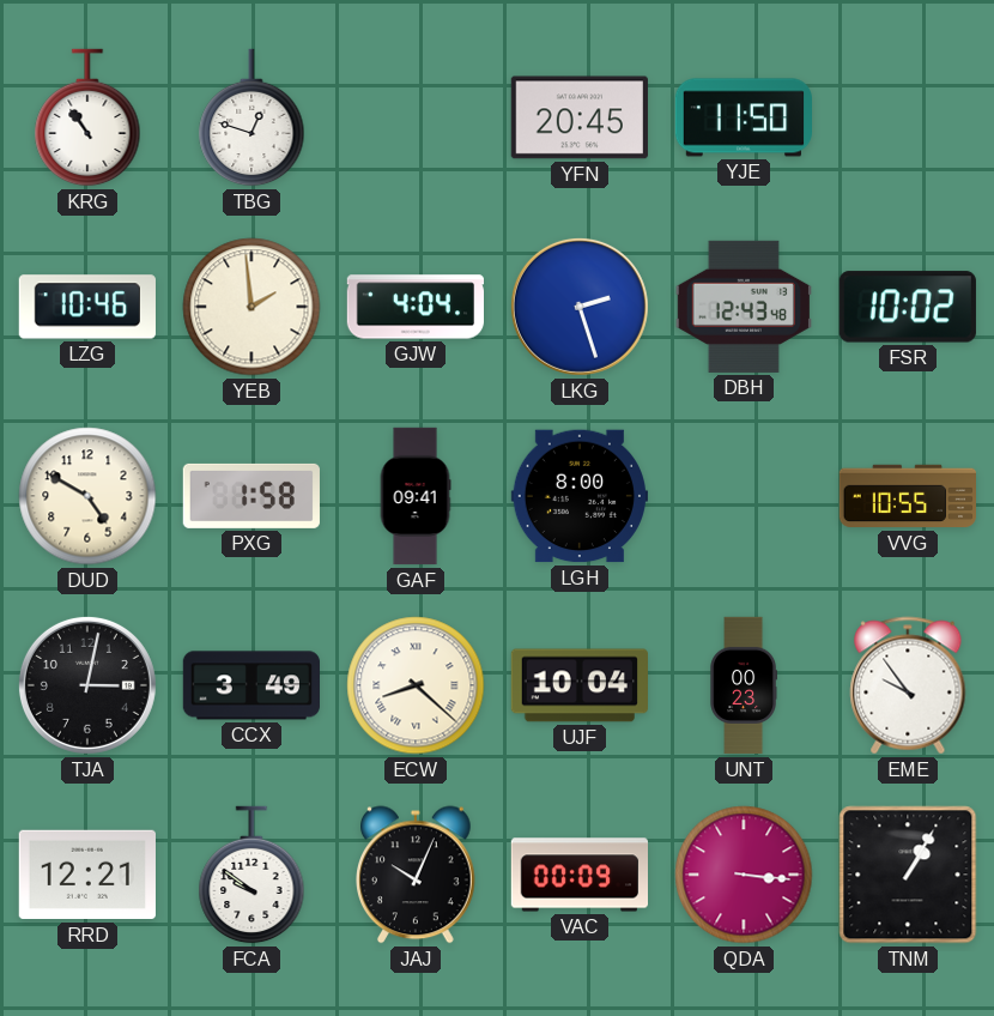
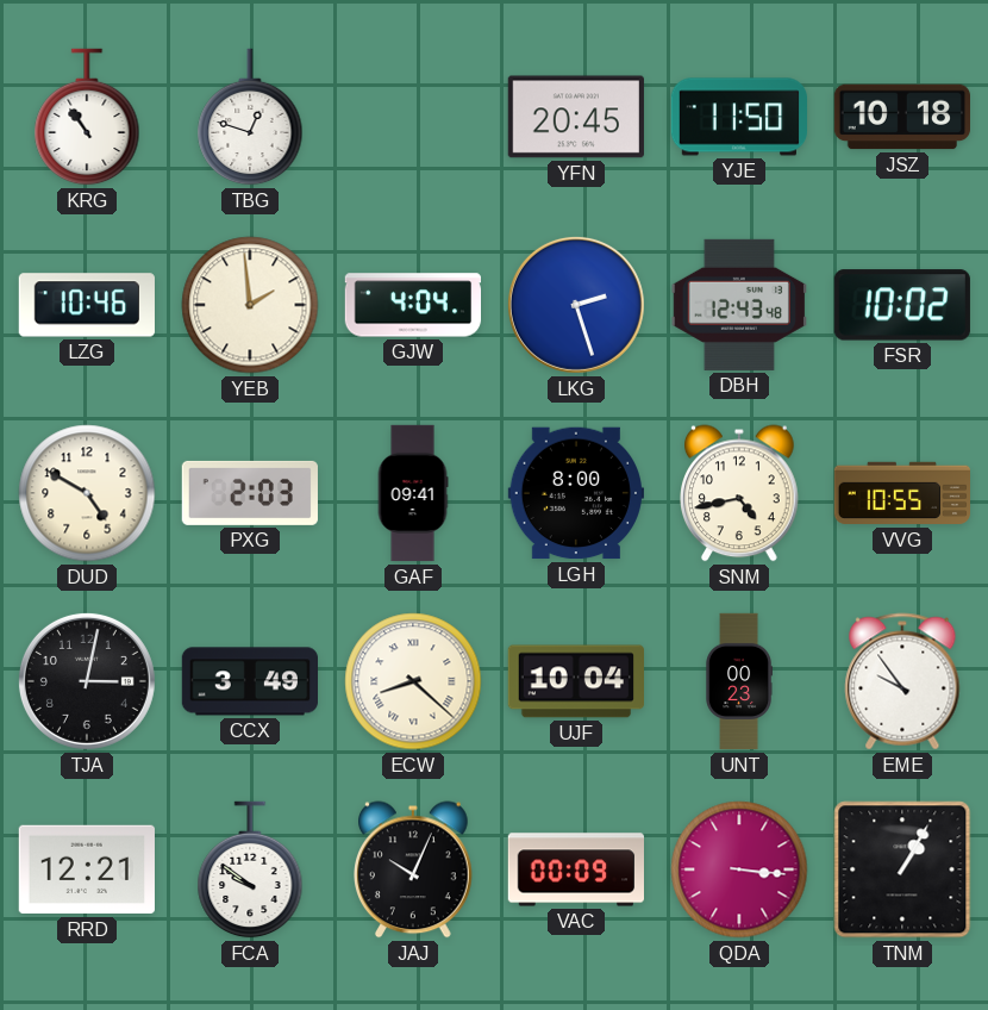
JSZ: none -> 10:18 (901, 117)
PXG: 1:58 -> 2:03 (250, 493)
SNM: none -> 4:43 (740, 493)
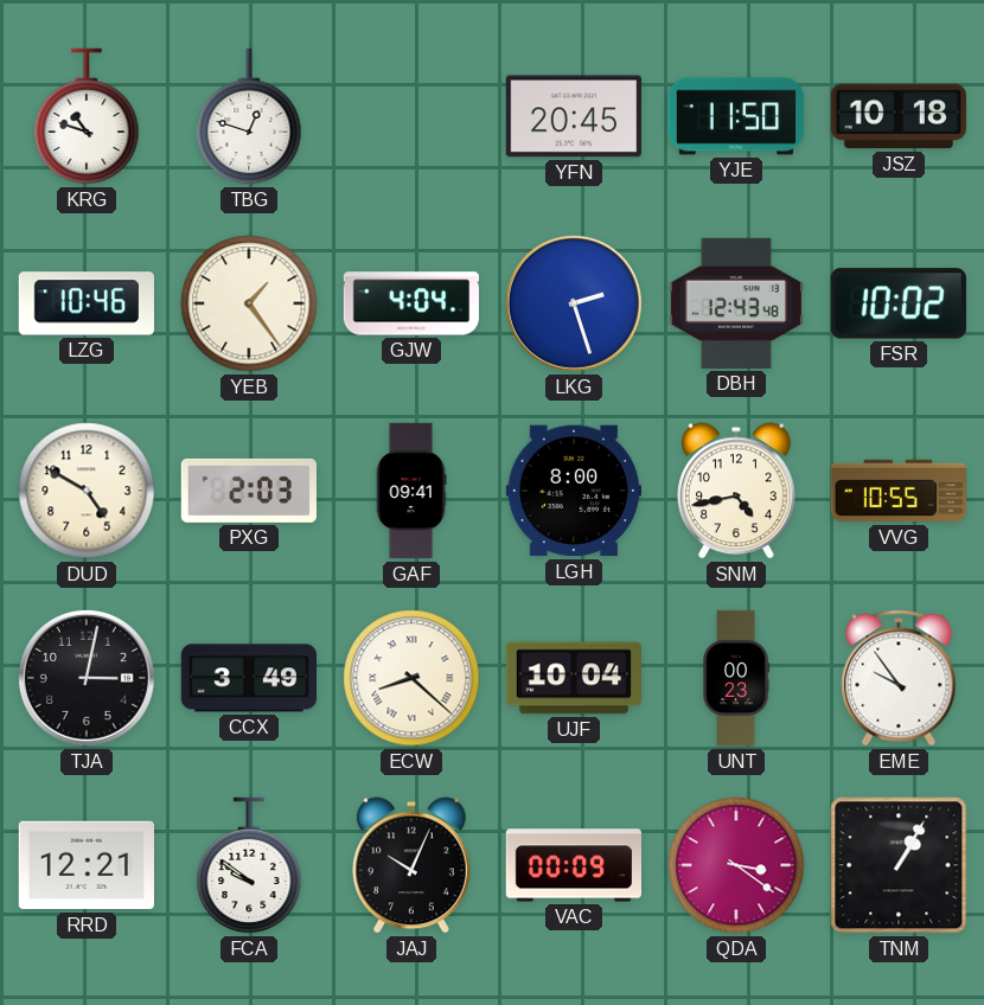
KRG: 10:54 -> 10:48 (87, 116)
YEB: 1:59 -> 1:24 (249, 303)
QDA: 3:16 -> 3:21 (736, 865)
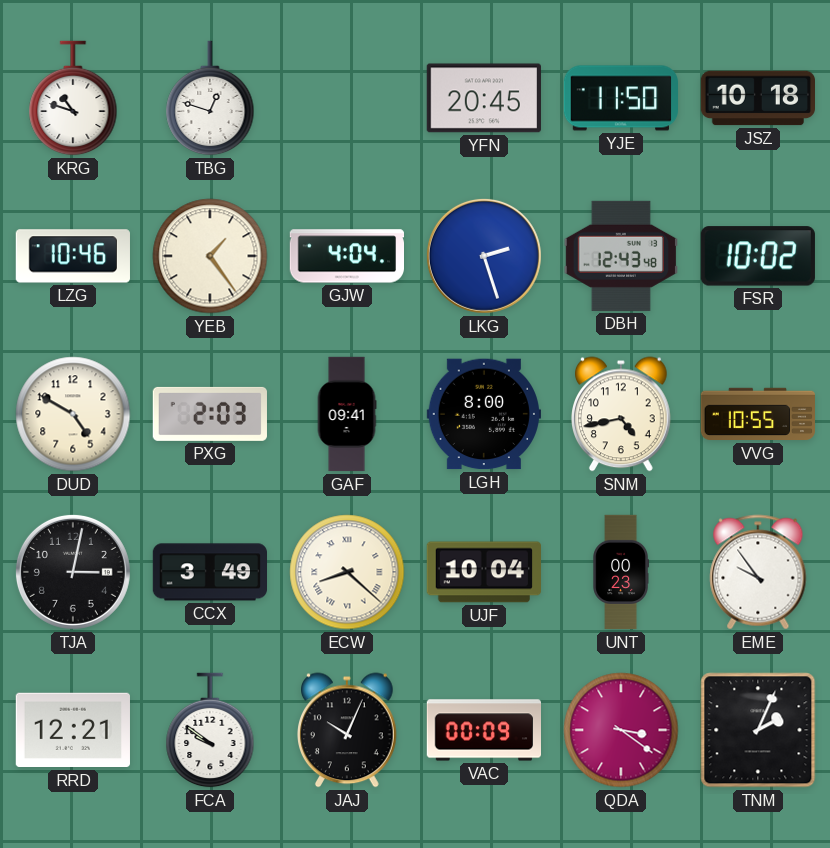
TNM: 1:05 -> 2:04 (758, 730)
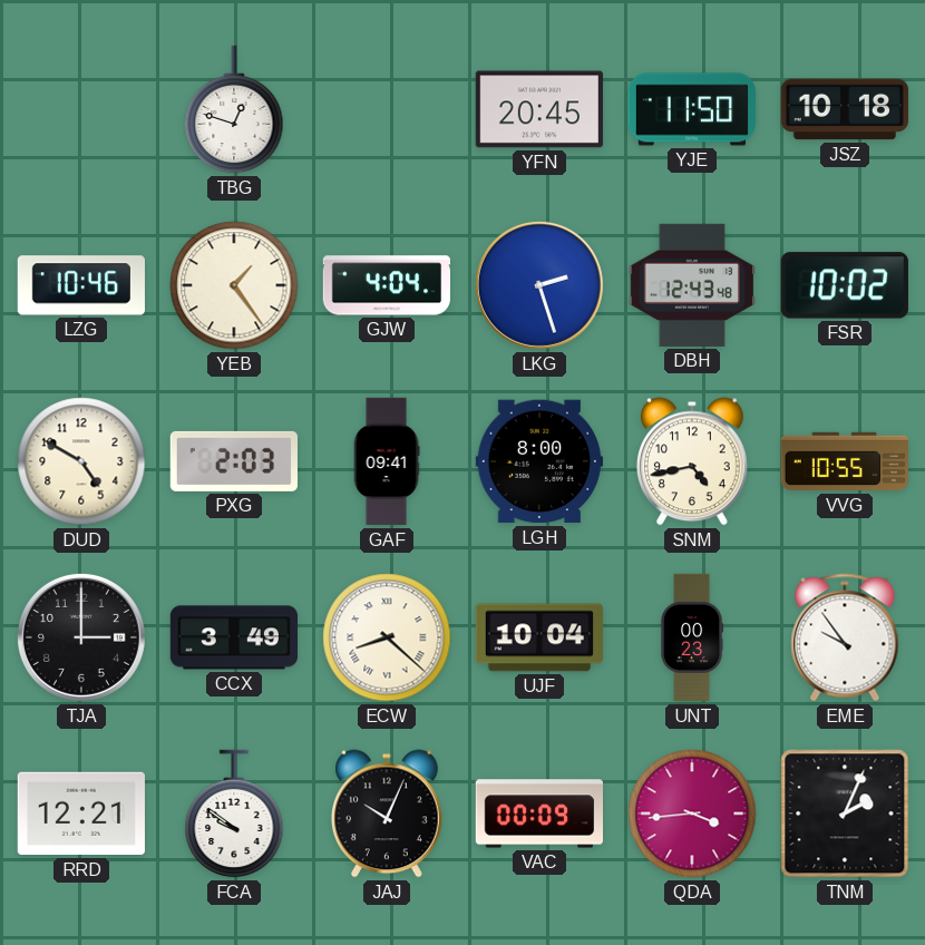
KRG: 10:48 -> none (73, 98)
TJA: 3:02 -> 3:00 (81, 637)
QDA: 3:21 -> 3:44 (692, 814)
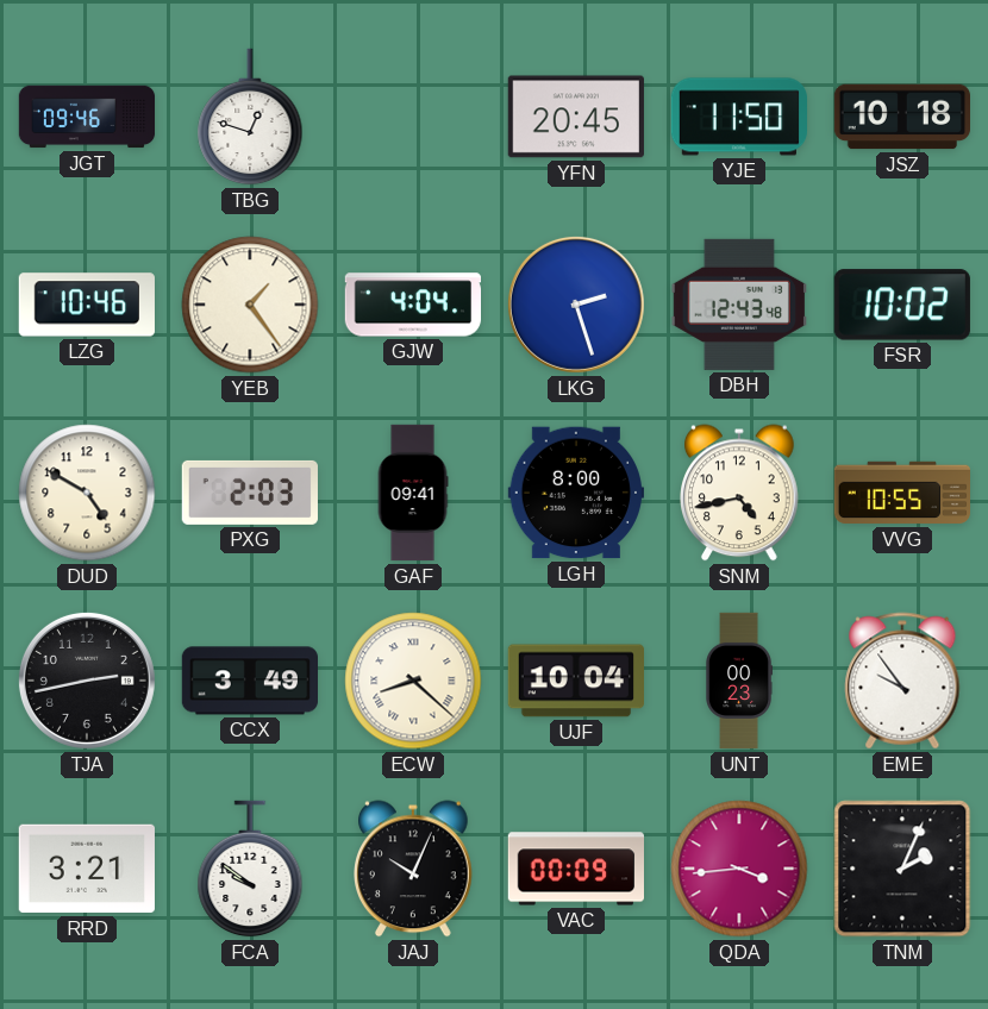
JGT: none -> 09:46 (87, 117)
TJA: 3:00 -> 2:43 (87, 681)
RRD: 12:21 -> 3:21 (87, 869)
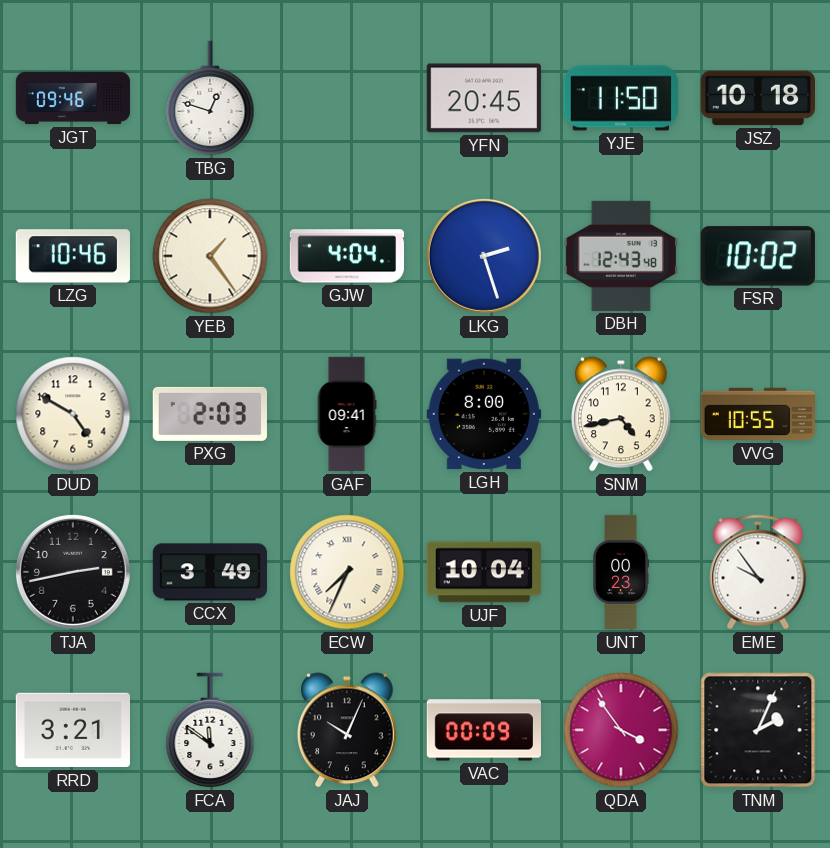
ECW: 8:22 -> 7:34 (347, 572)
FCA: 9:51 -> 11:51 (210, 730)
QDA: 3:44 -> 3:54 (621, 730)
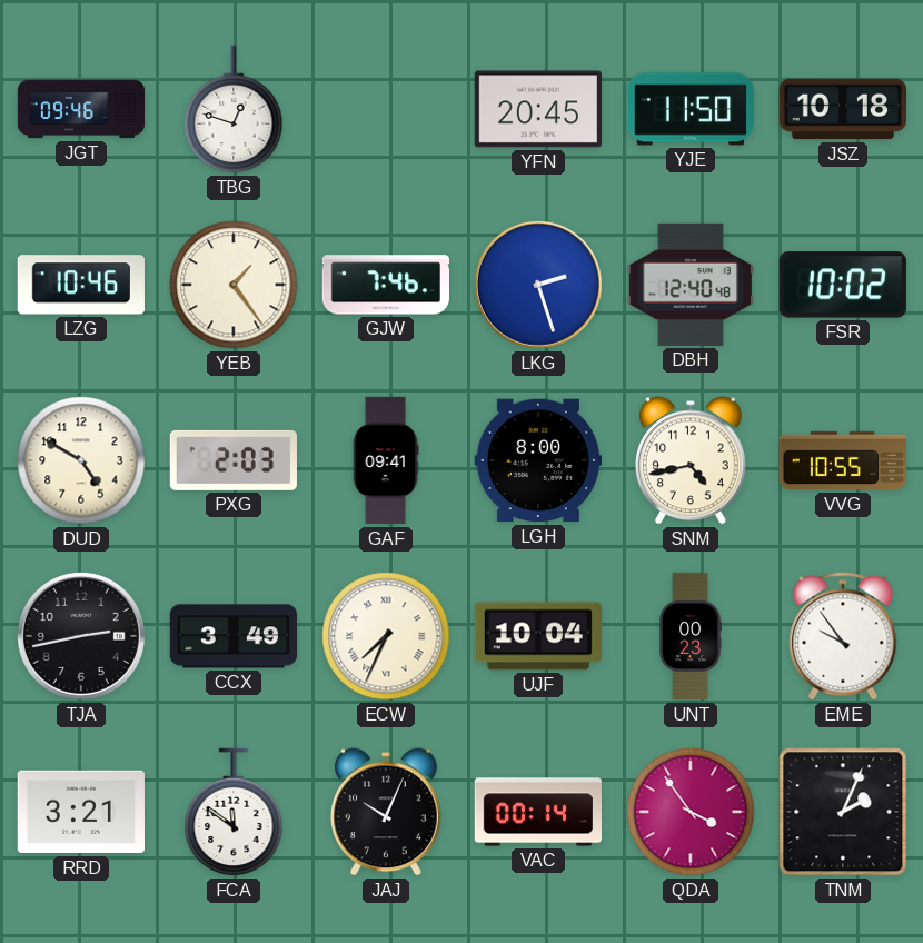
GJW: 4:04 -> 7:46 (385, 285)
DBH: 12:43 -> 12:40 (691, 285)
VAC: 00:09 -> 00:14 (537, 812)
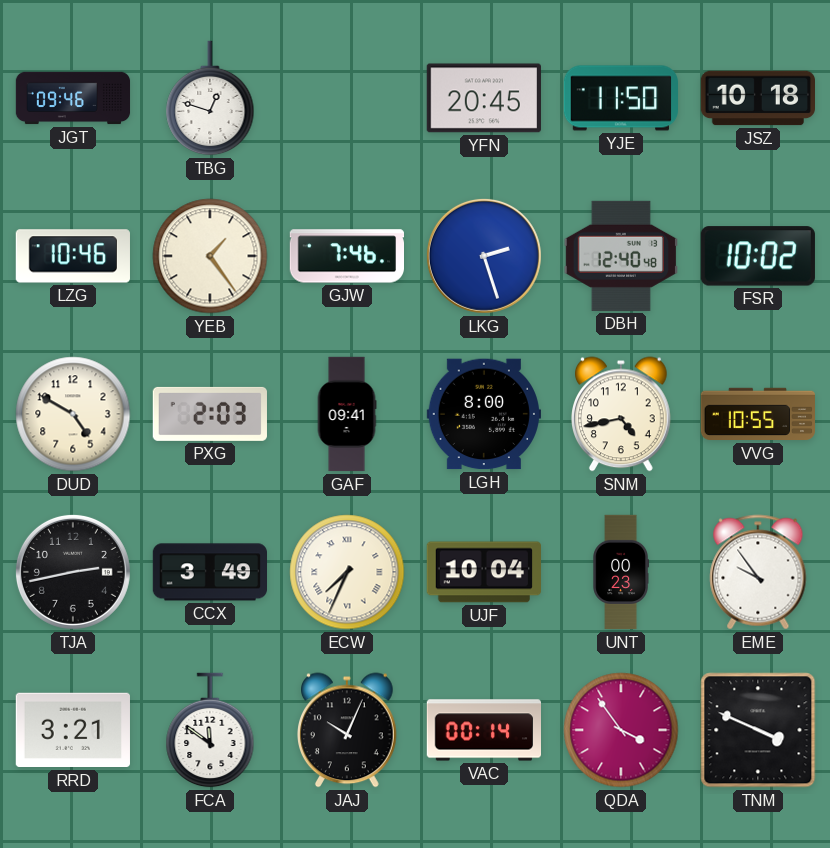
TNM: 2:04 -> 3:49 (758, 730)
